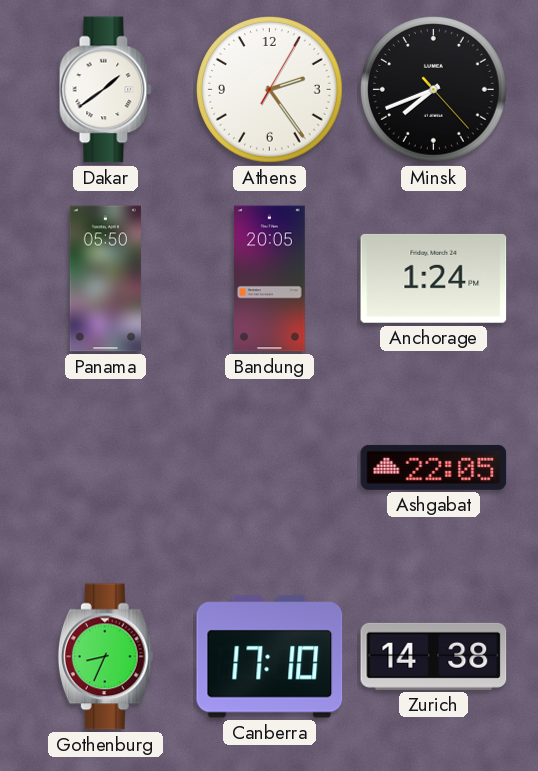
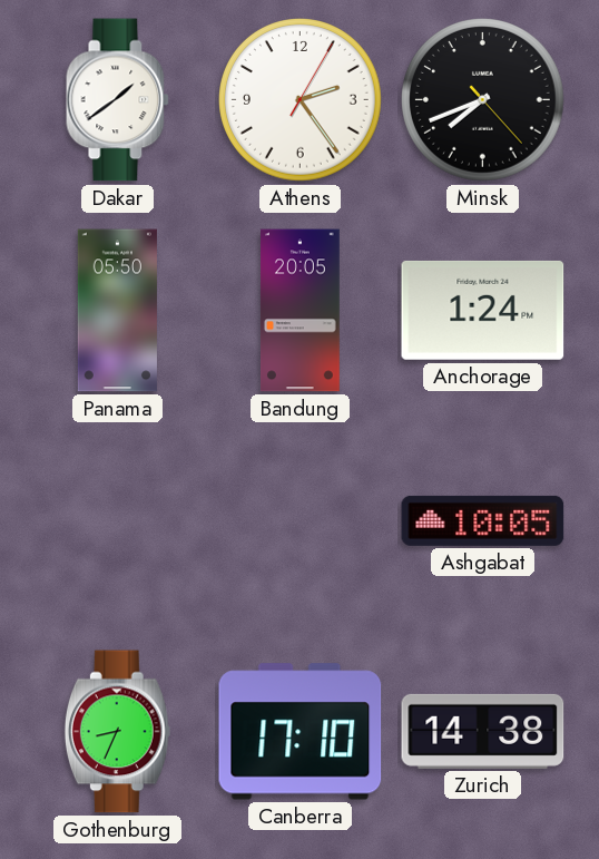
Ashgabat: 22:05 -> 10:05 (483, 520)
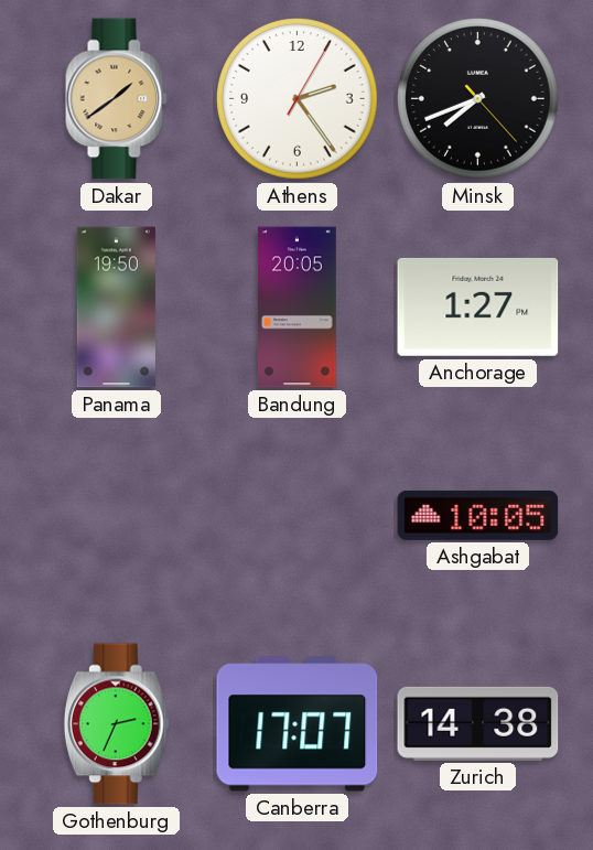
Dakar dial: white -> champagne (117, 99)
Panama: 05:50 -> 19:50 (116, 308)
Anchorage: 1:24 -> 1:27 (478, 306)
Gothenburg: 8:34 -> 2:34 (116, 724)
Canberra: 17:10 -> 17:07 (298, 724)
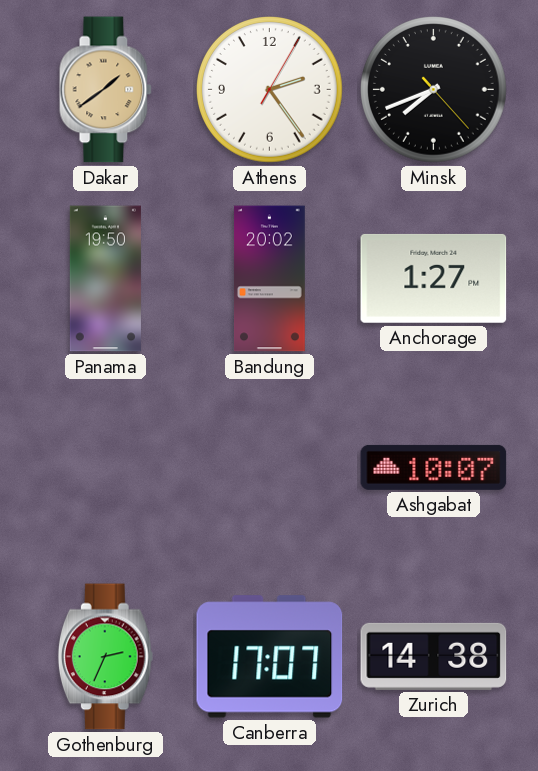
Bandung: 20:05 -> 20:02 (270, 279)
Ashgabat: 10:05 -> 10:07 (434, 467)
